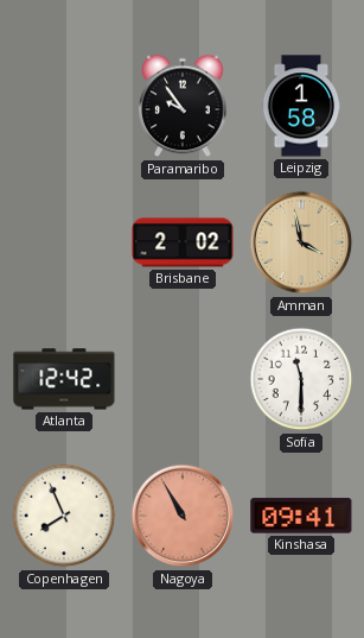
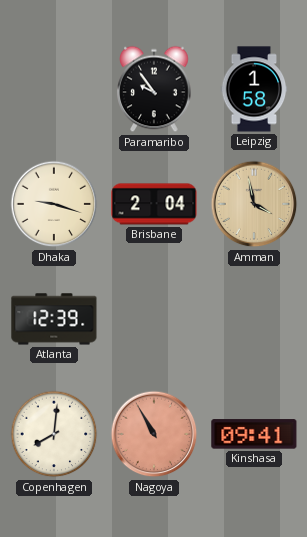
Dhaka: none -> 9:18 (54, 204)
Brisbane: 2:02 -> 2:04 (154, 204)
Atlanta: 12:42 -> 12:39 (54, 319)
Sofia: 11:30 -> none (301, 379)
Copenhagen: 7:56 -> 8:01 (54, 434)
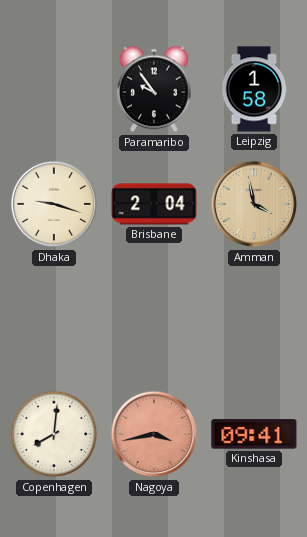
Atlanta: 12:39 -> none (54, 319)
Nagoya: 10:55 -> 3:43 (154, 434)
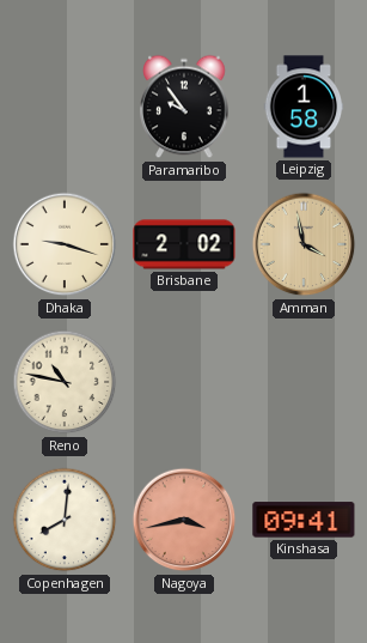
Brisbane: 2:04 -> 2:02 (184, 244)
Reno: none -> 10:47 (65, 382)
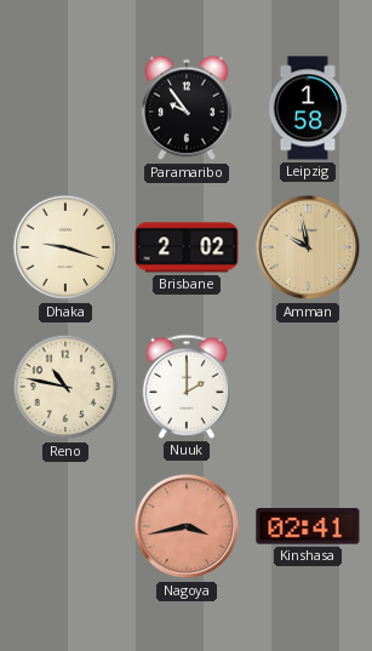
Amman: 3:58 -> 9:58 (308, 247)
Nuuk: none -> 2:00 (187, 387)
Copenhagen: 8:01 -> none (65, 520)
Kinshasa: 09:41 -> 02:41 (308, 526)
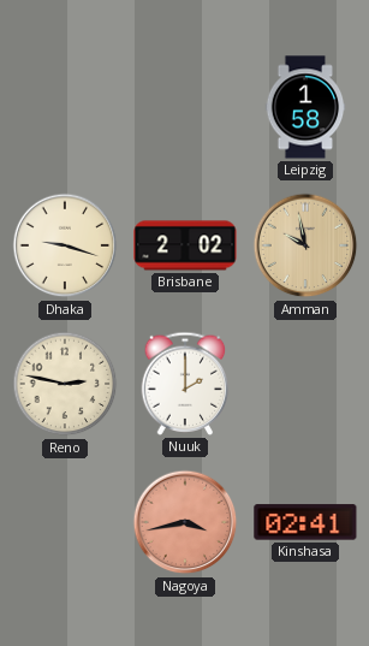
Paramaribo: 9:54 -> none (187, 108)
Reno: 10:47 -> 2:47 (65, 384)
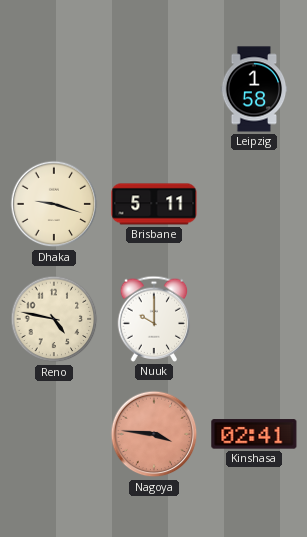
Brisbane: 2:02 -> 5:11 (154, 204)
Amman: 9:58 -> none (305, 245)
Reno: 2:47 -> 4:47 (54, 319)
Nuuk: 2:00 -> 10:00 (154, 319)
Nagoya: 3:43 -> 3:46 (154, 434)
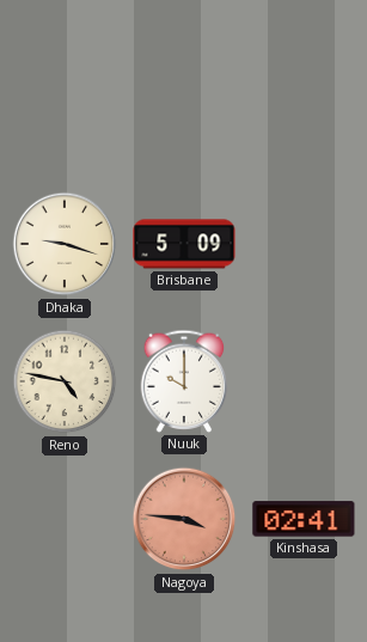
Leipzig: 1:58 -> none (254, 89)
Brisbane: 5:11 -> 5:09 (184, 244)
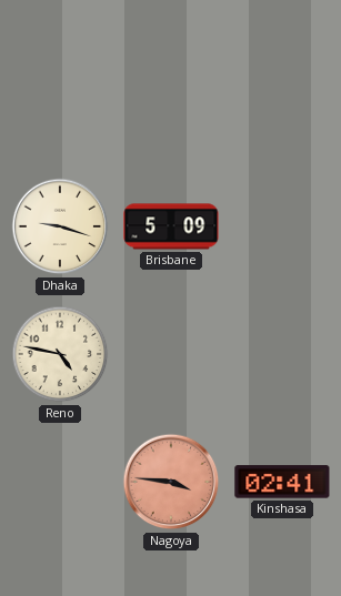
Nuuk: 10:00 -> none (184, 381)
